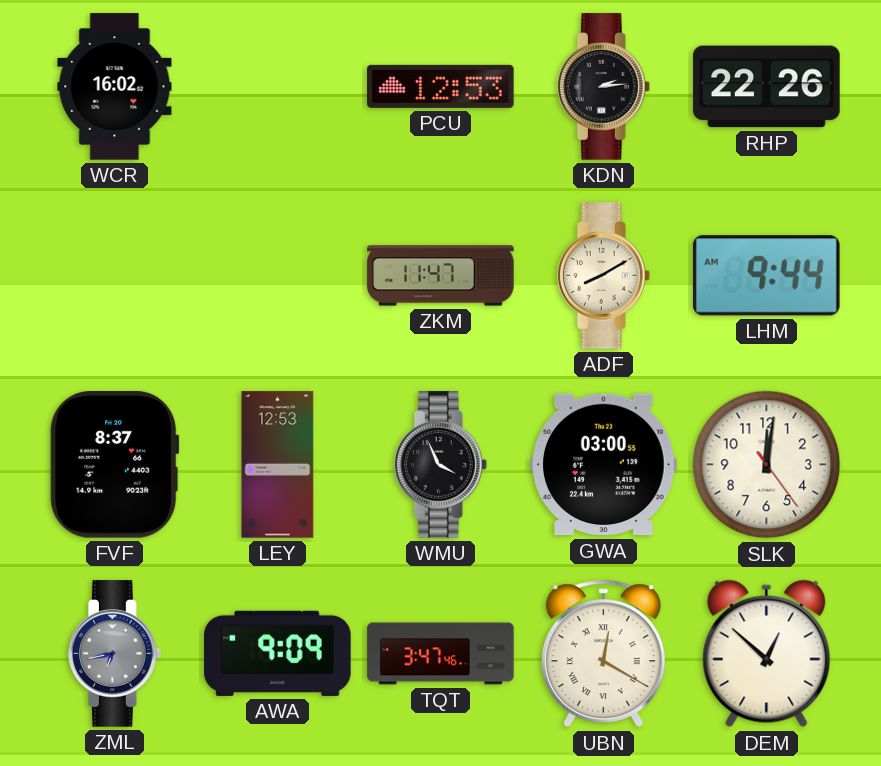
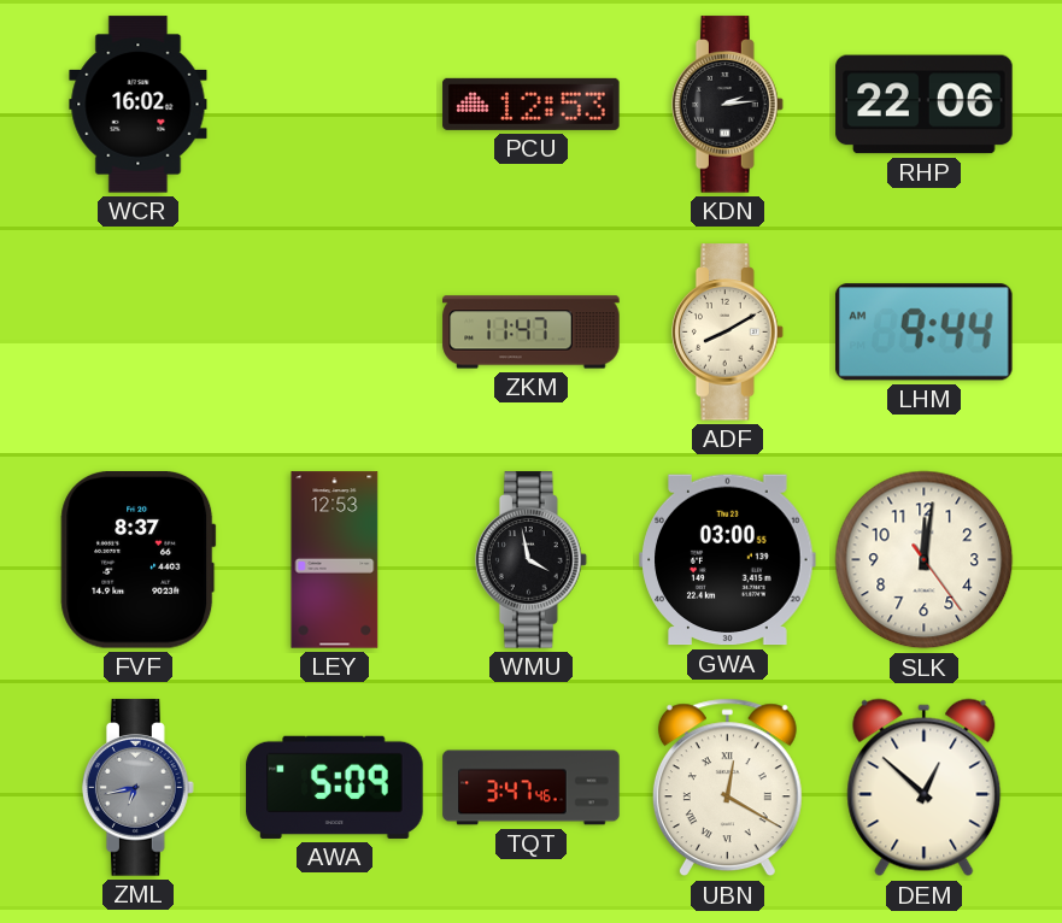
RHP: 22:26 -> 22:06 (925, 105)
WMU: 3:56 -> 3:58 (532, 560)
AWA: 9:09 -> 5:09 (335, 787)
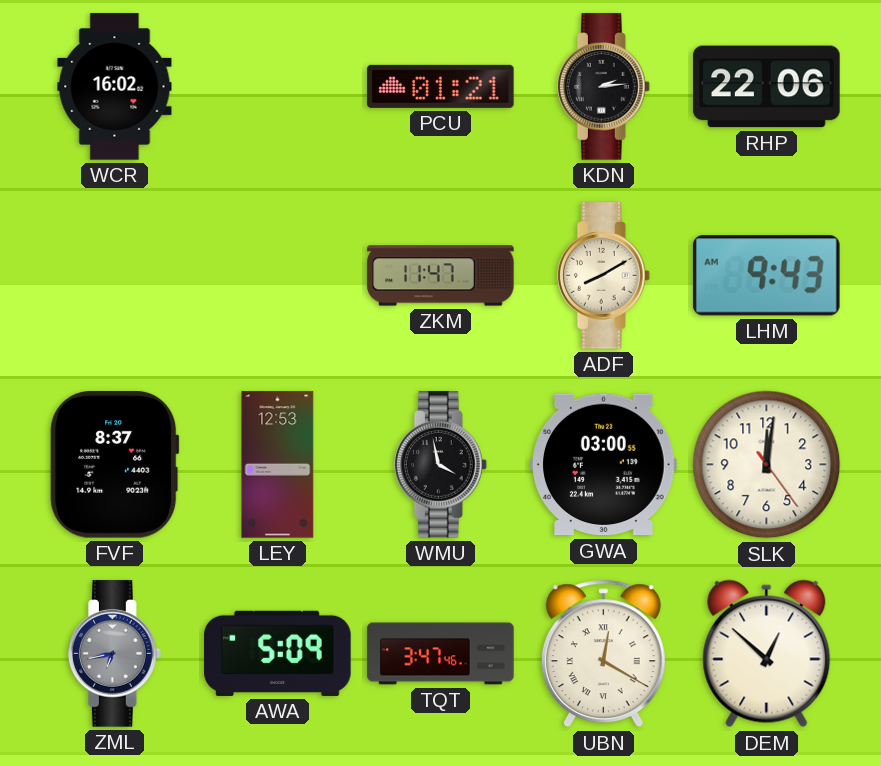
PCU: 12:53 -> 01:21 (441, 86)
LHM: 9:44 -> 9:43 (766, 276)
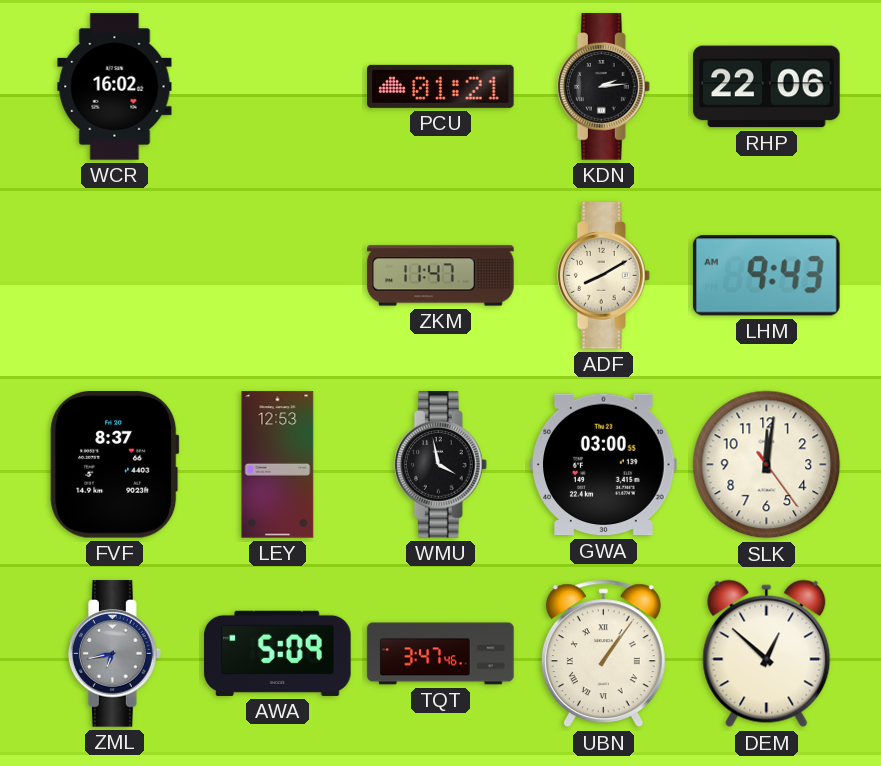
UBN: 12:20 -> 1:06 (603, 654)
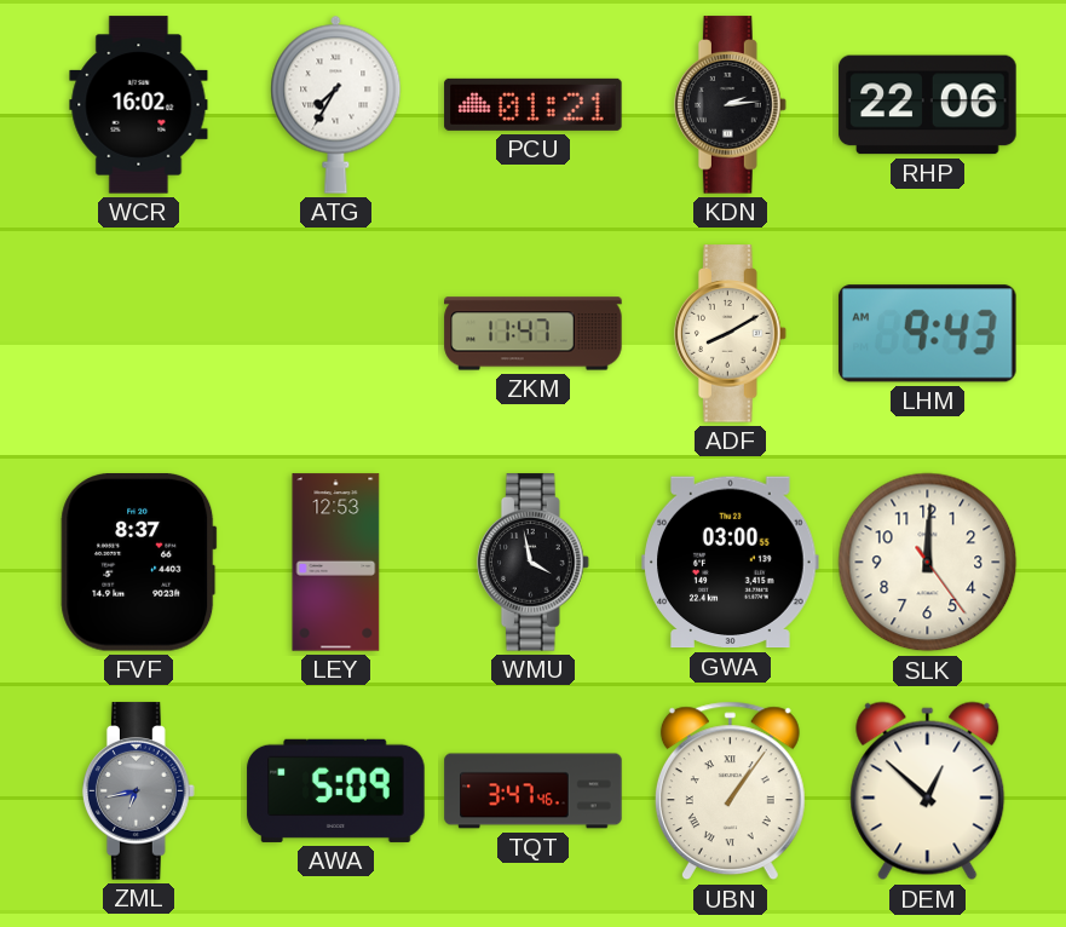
ATG: none -> 7:35 (336, 104)
SLK: 12:01 -> 12:00 (928, 563)
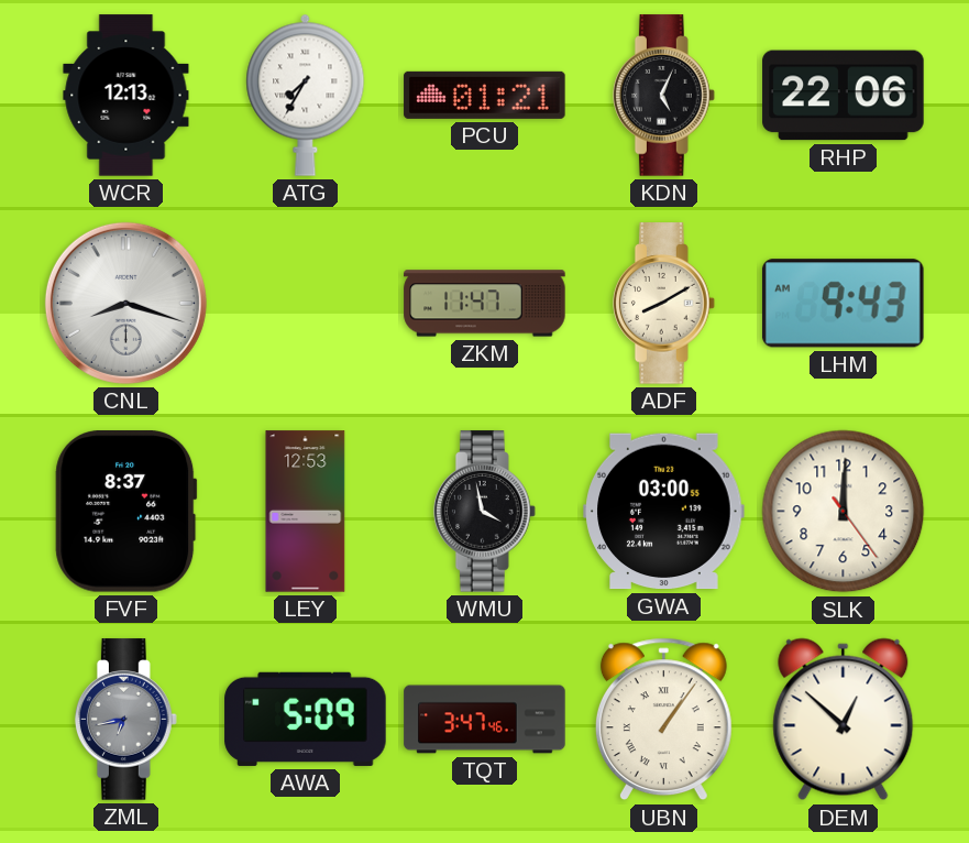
WCR: 16:02 -> 12:13 (126, 96)
KDN: 2:14 -> 5:04 (664, 96)
CNL: none -> 8:18 (125, 303)
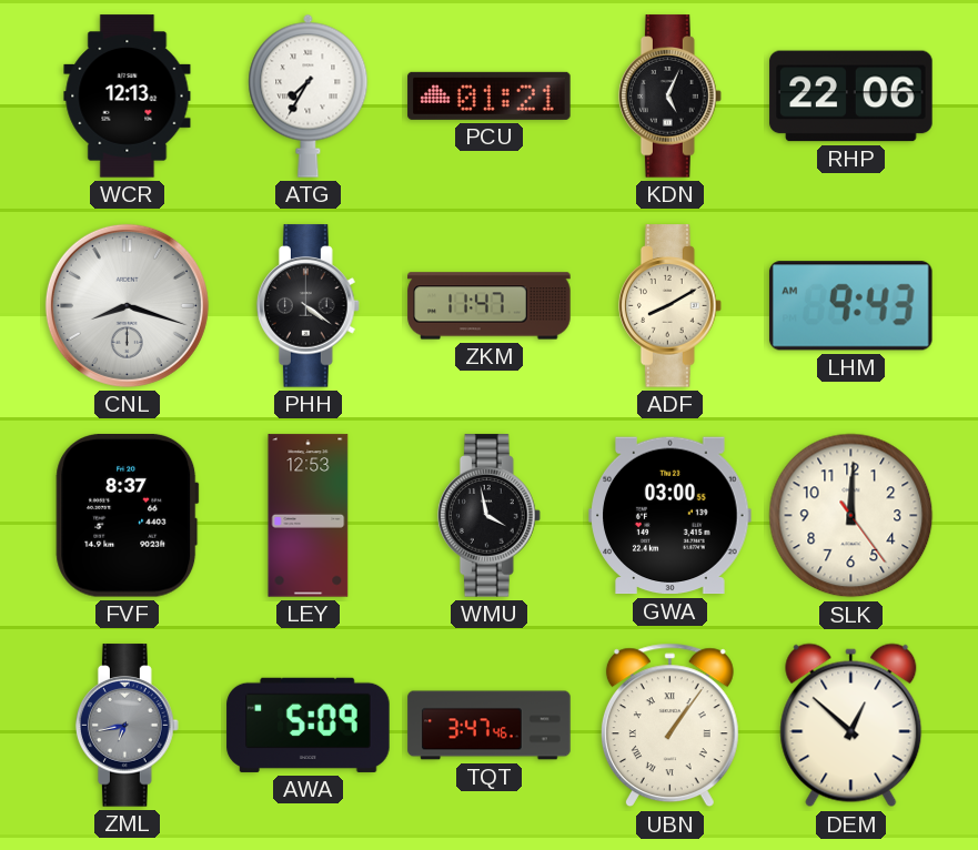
PHH: none -> 4:21 (309, 306)
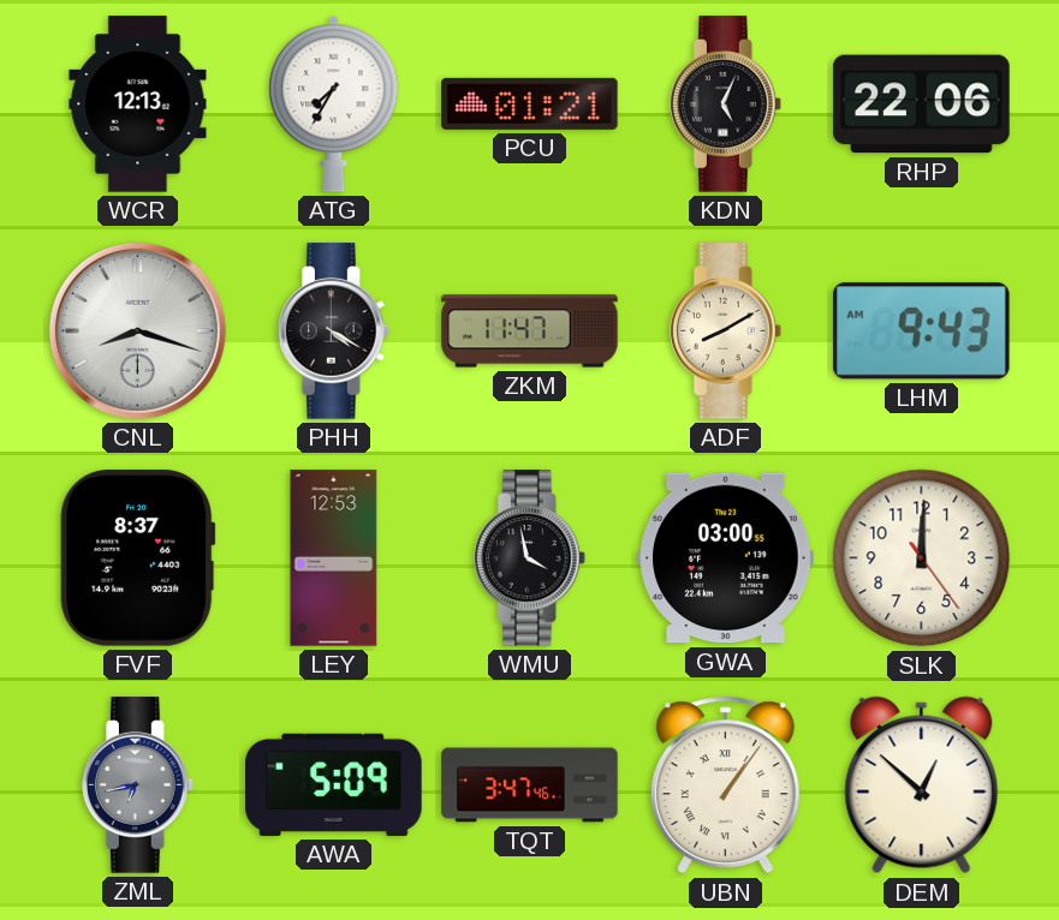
PHH: 4:21 -> 4:20 (334, 331)
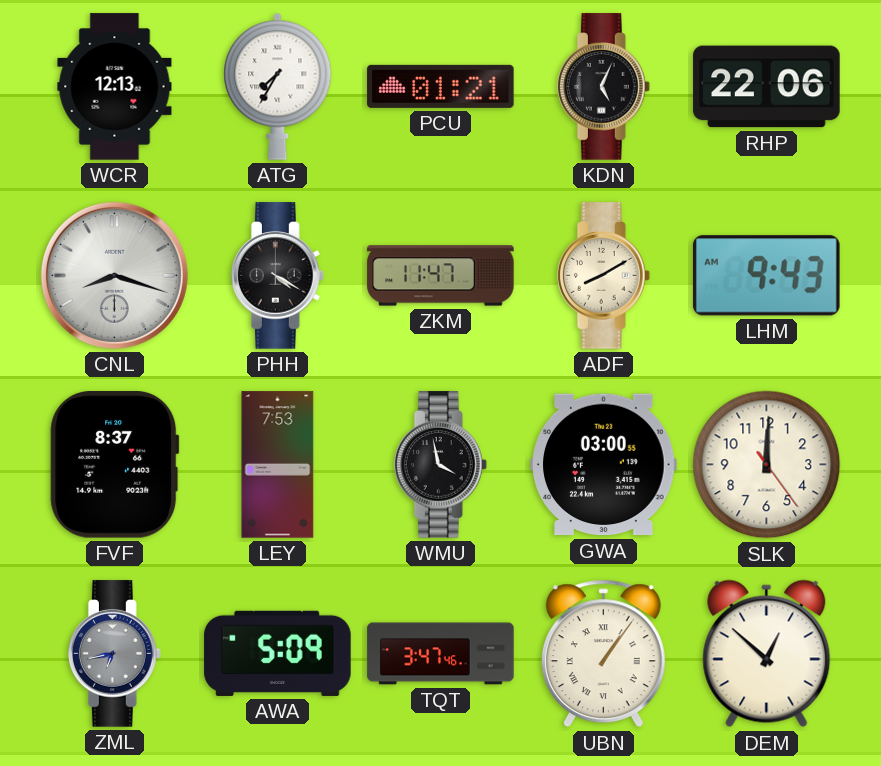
LEY: 12:53 -> 7:53 (278, 465)
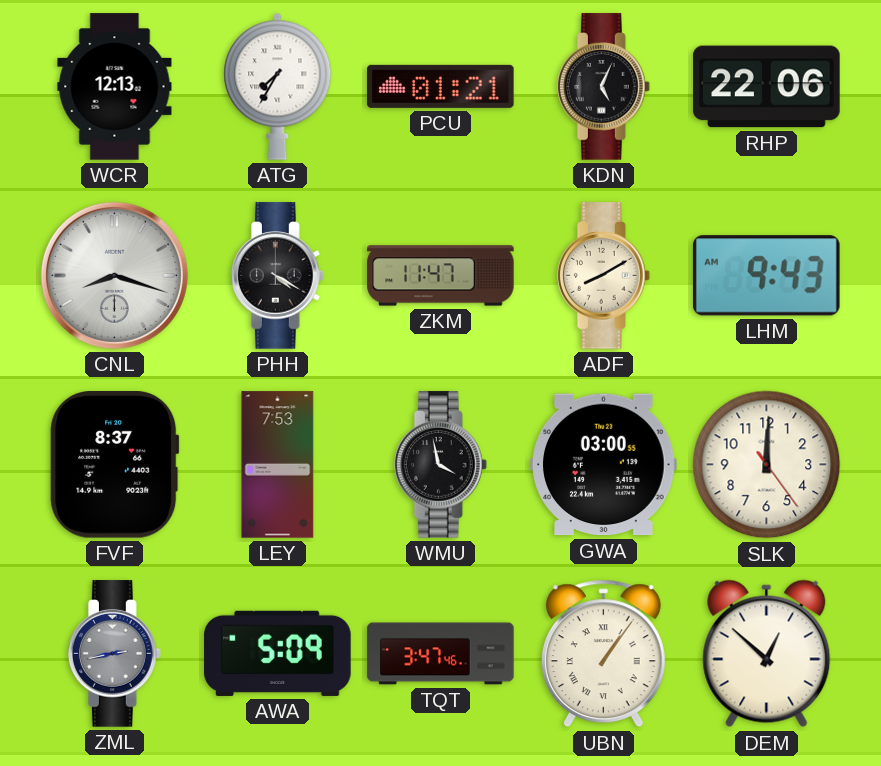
ZML: 6:43 -> 2:43 (115, 654)
